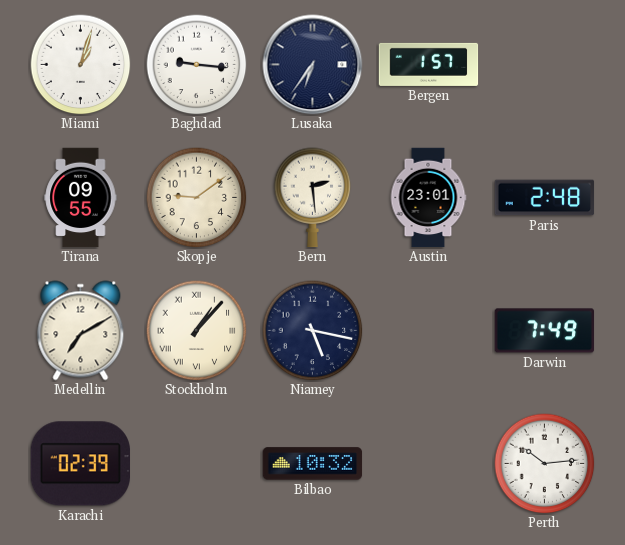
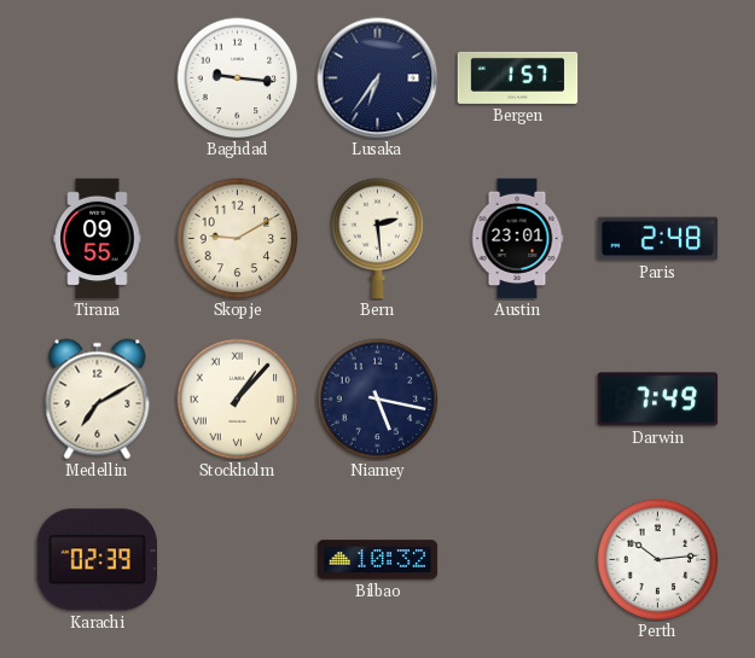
Miami: 1:03 -> none (81, 65)
Skopje: 9:09 -> 9:10 (238, 239)
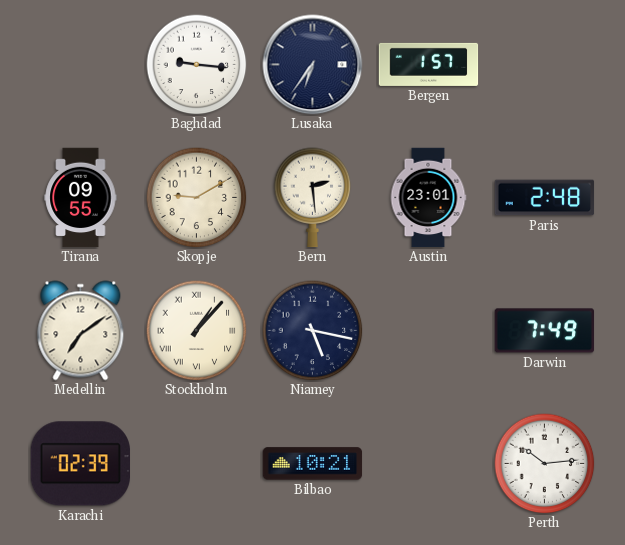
Medellin: 7:10 -> 7:09 (81, 331)
Bilbao: 10:32 -> 10:21 (313, 464)
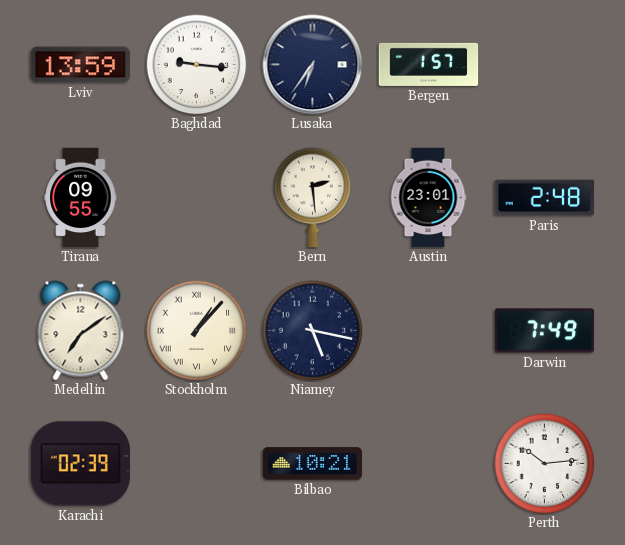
Lviv: none -> 13:59 (81, 65)
Skopje: 9:10 -> none (197, 198)
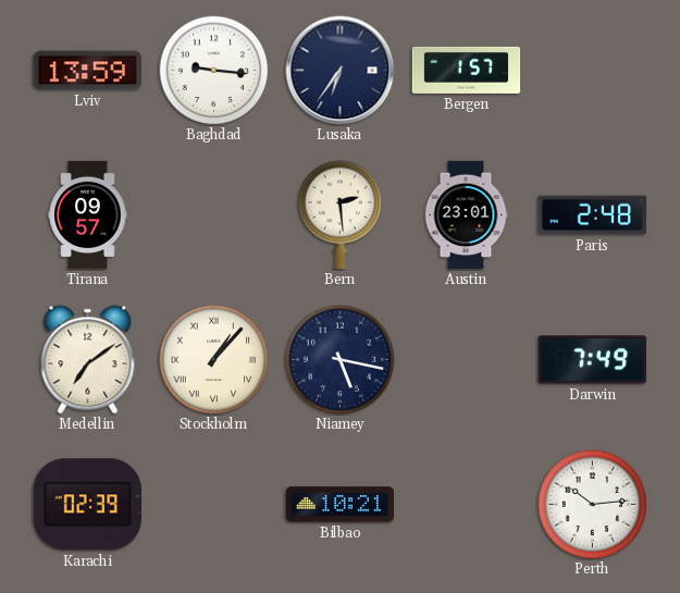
Tirana: 09:55 -> 09:57 (88, 215)
